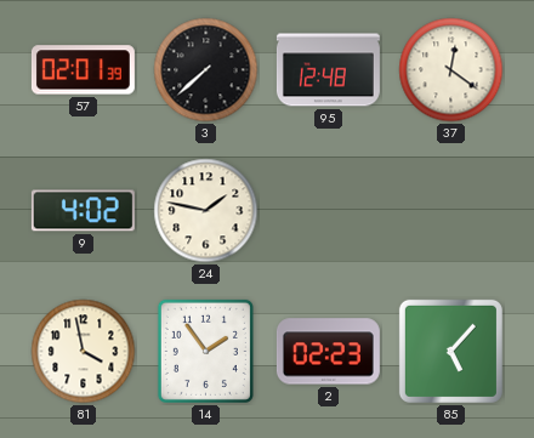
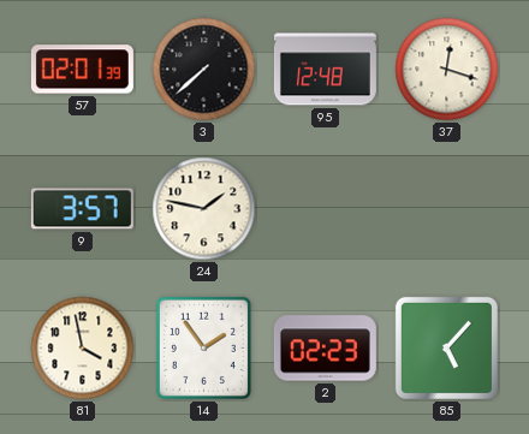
37: 12:21 -> 12:18 (447, 70)
9: 4:02 -> 3:57 (82, 209)
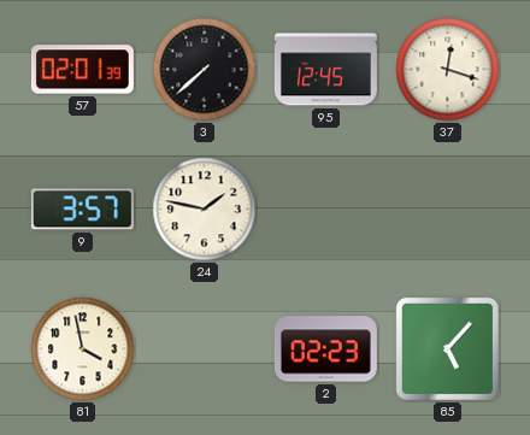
95: 12:48 -> 12:45 (325, 70)
14: 1:54 -> none (203, 347)
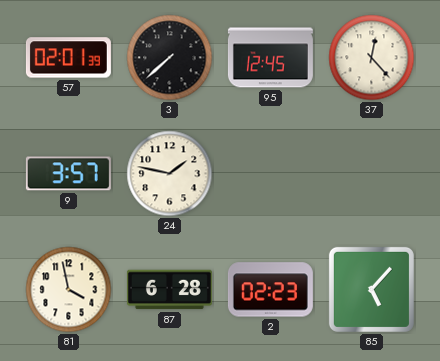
37: 12:18 -> 12:23 (372, 58)
87: none -> 6:28 (169, 290)
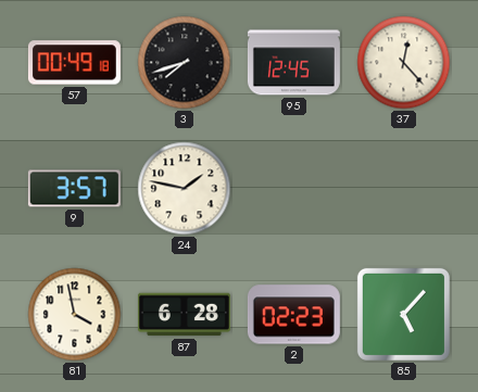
57: 02:01 -> 00:49 (74, 63)
3: 7:38 -> 7:42 (185, 63)
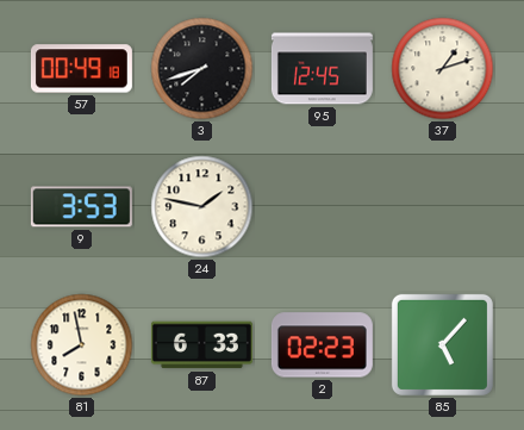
37: 12:23 -> 1:12 (443, 69)
9: 3:57 -> 3:53 (81, 207)
81: 3:58 -> 7:58 (82, 345)
87: 6:28 -> 6:33 (201, 345)
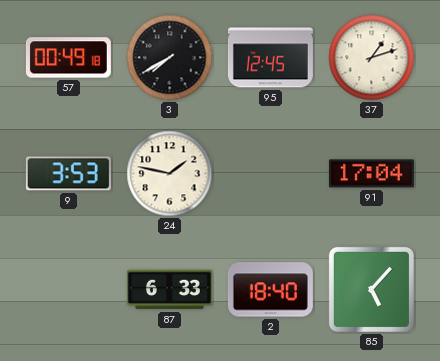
3: 7:42 -> 7:40 (170, 58)
91: none -> 17:04 (371, 174)
81: 7:58 -> none (82, 345)
2: 02:23 -> 18:40 (270, 290)
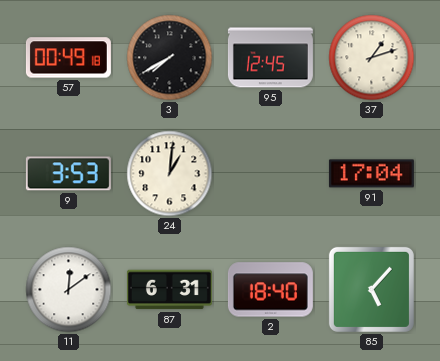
24: 1:47 -> 1:01 (170, 174)
11: none -> 12:09 (69, 290)
87: 6:33 -> 6:31 (169, 290)
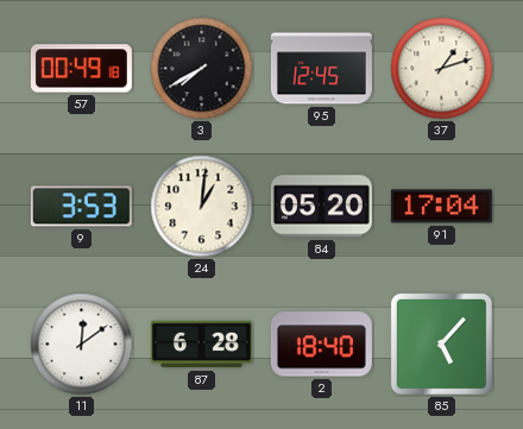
84: none -> 05:20 (321, 207)
87: 6:31 -> 6:28 (201, 345)
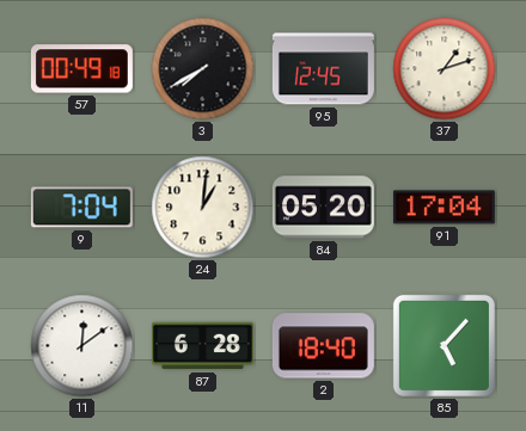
9: 3:53 -> 7:04 (81, 208)
